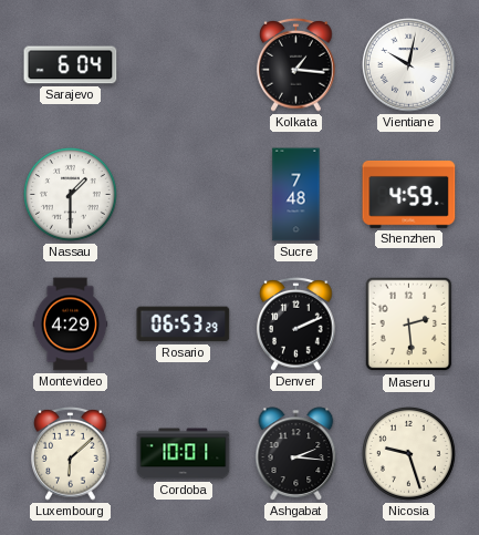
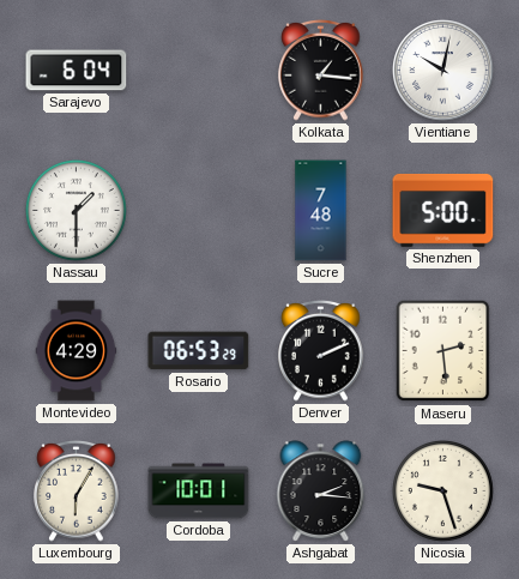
Shenzhen: 4:59 -> 5:00 (443, 210)
Luxembourg: 6:08 -> 6:05 (77, 490)
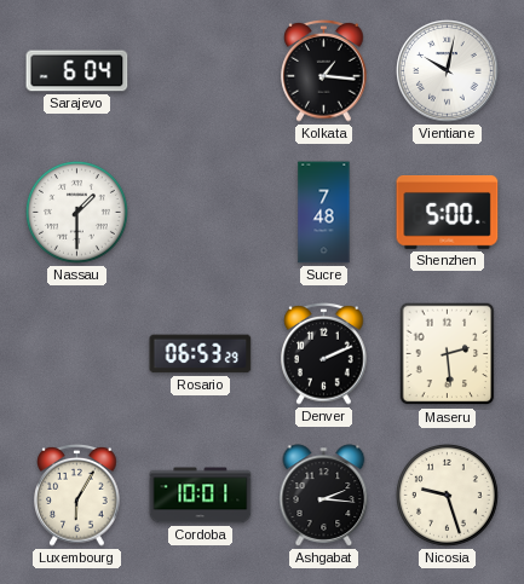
Montevideo: 4:29 -> none (77, 351)
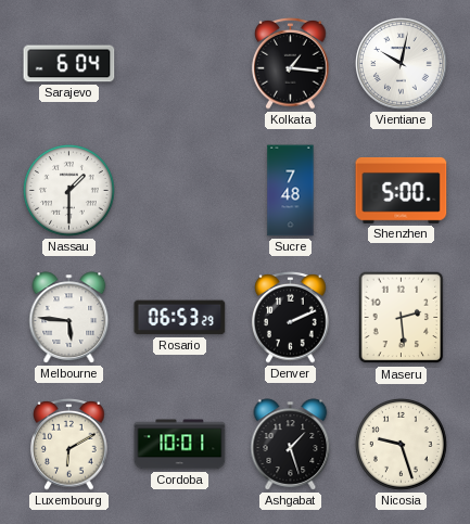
Melbourne: none -> 5:46 (69, 318)
Luxembourg: 6:05 -> 6:10 (69, 444)
Ashgabat: 2:16 -> 1:27 (291, 445)
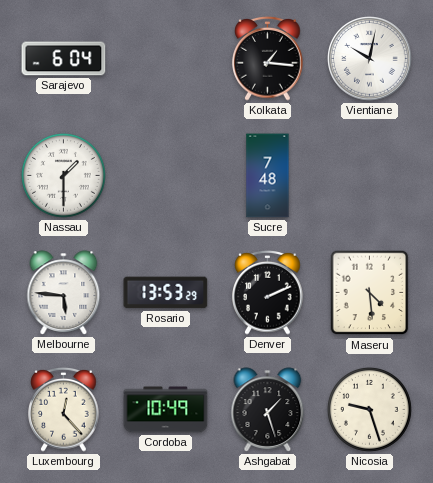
Shenzhen: 5:00 -> none (402, 190)
Rosario: 06:53 -> 13:53 (166, 293)
Maseru: 2:29 -> 4:29 (370, 293)
Luxembourg: 6:10 -> 12:23 (64, 409)
Cordoba: 10:01 -> 10:49 (166, 410)
